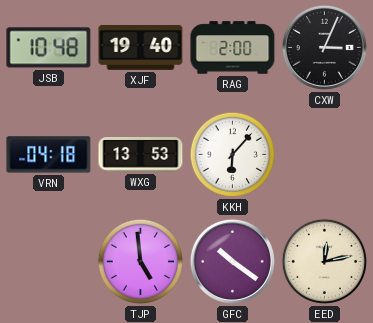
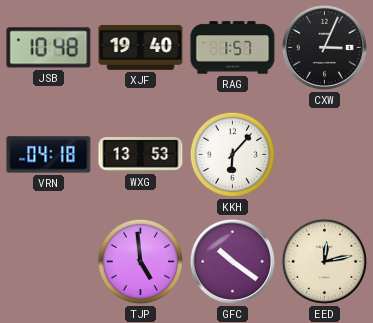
RAG: 2:00 -> 1:57 (233, 48)
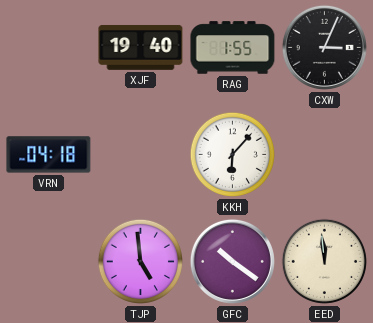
JSB: 10:48 -> none (49, 48)
RAG: 1:57 -> 1:55 (233, 48)
WXG: 13:53 -> none (141, 155)
EED: 12:13 -> 11:59 (324, 261)
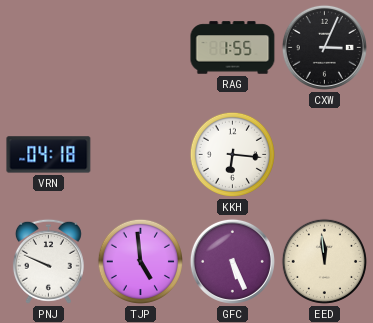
XJF: 19:40 -> none (141, 47)
KKH: 6:07 -> 6:16 (232, 154)
PNJ: none -> 9:49 (48, 261)
GFC: 10:21 -> 5:26 (232, 261)
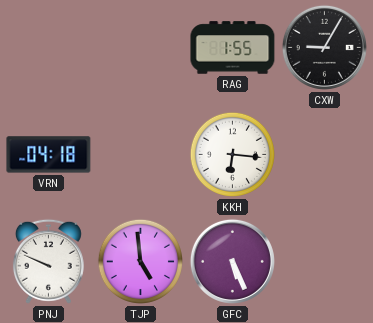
CXW: 3:04 -> 9:05 (324, 47)
EED: 11:59 -> none (324, 261)
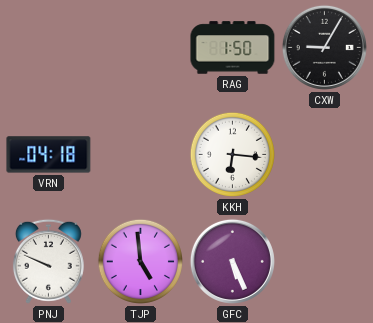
RAG: 1:55 -> 1:50 (233, 48)
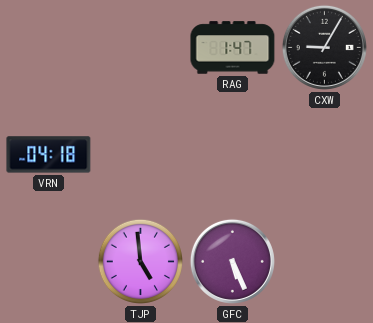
RAG: 1:50 -> 1:47 (233, 48)
KKH: 6:16 -> none (232, 154)
PNJ: 9:49 -> none (48, 261)
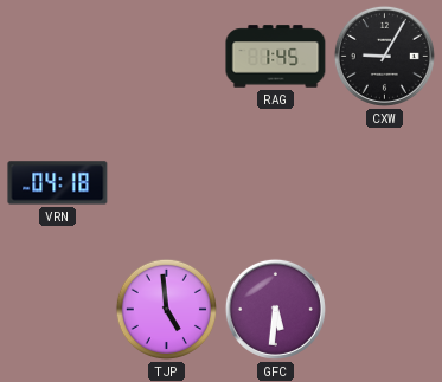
RAG: 1:47 -> 1:45 (276, 57)
GFC: 5:26 -> 5:31 (275, 309)
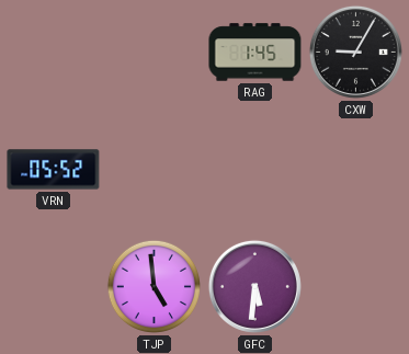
VRN: 04:18 -> 05:52 (54, 170)
